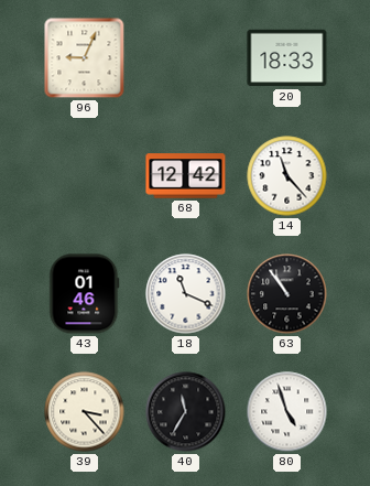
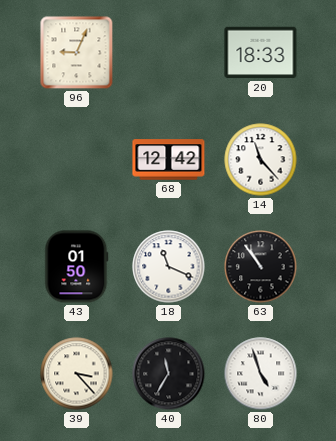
43: 01:46 -> 01:50 (77, 267)
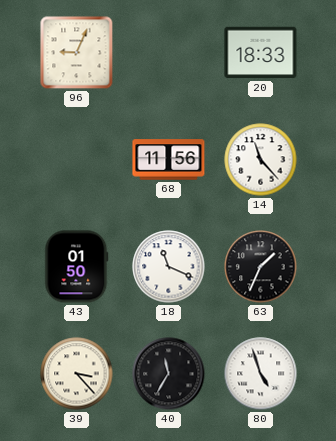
68: 12:42 -> 11:56 (169, 160)
63: 10:54 -> 1:34 (261, 267)
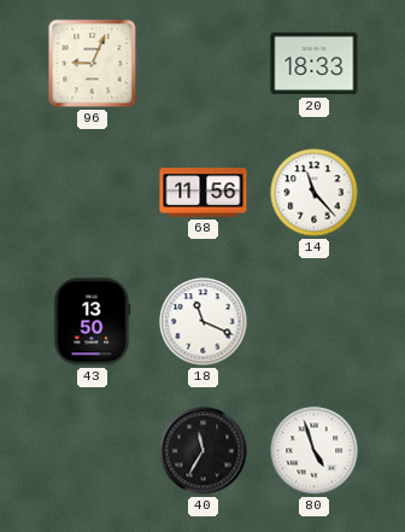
43: 01:50 -> 13:50 (93, 322)
63: 1:34 -> none (261, 267)
39: 3:23 -> none (77, 374)
